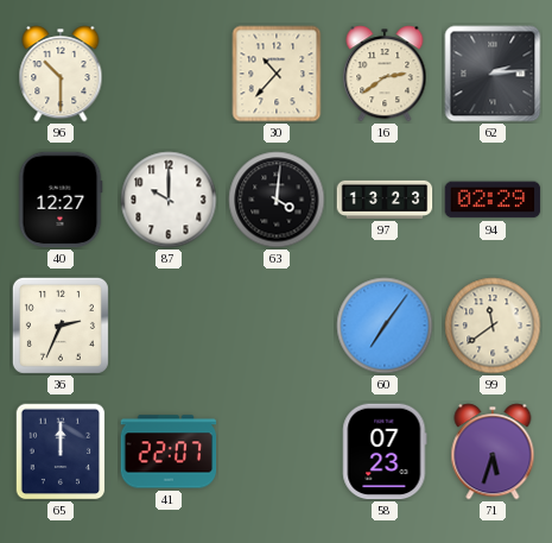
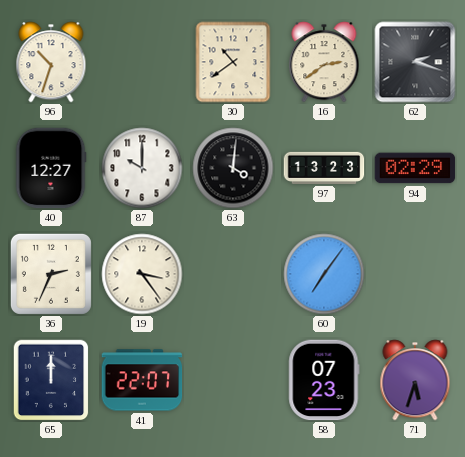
96: 10:30 -> 10:33 (51, 62)
30: 10:37 -> 10:39 (233, 62)
62: 2:14 -> 2:18 (415, 62)
19: none -> 3:24 (142, 274)
99: 11:39 -> none (493, 326)
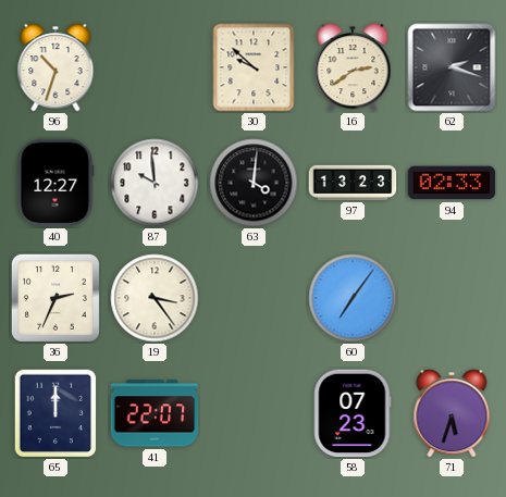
30: 10:39 -> 9:52 (254, 67)
87: 10:00 -> 9:59 (155, 183)
94: 02:29 -> 02:33 (452, 183)
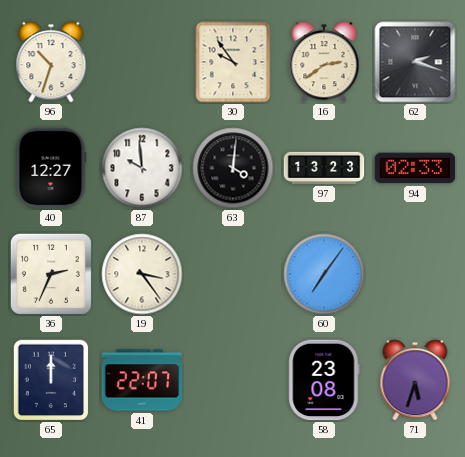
30: 9:52 -> 9:54 (233, 62)
58: 07:23 -> 23:08 (324, 380)
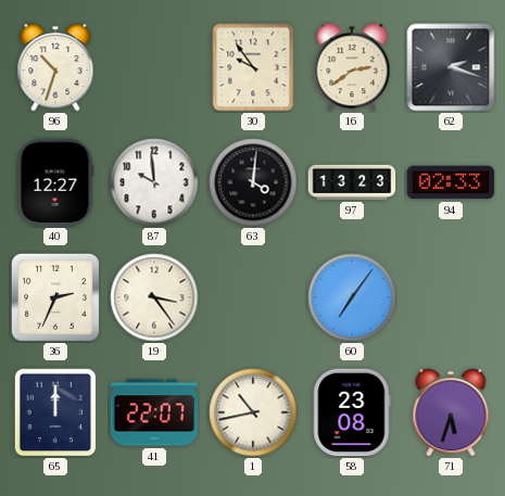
1: none -> 10:43 (253, 412)
